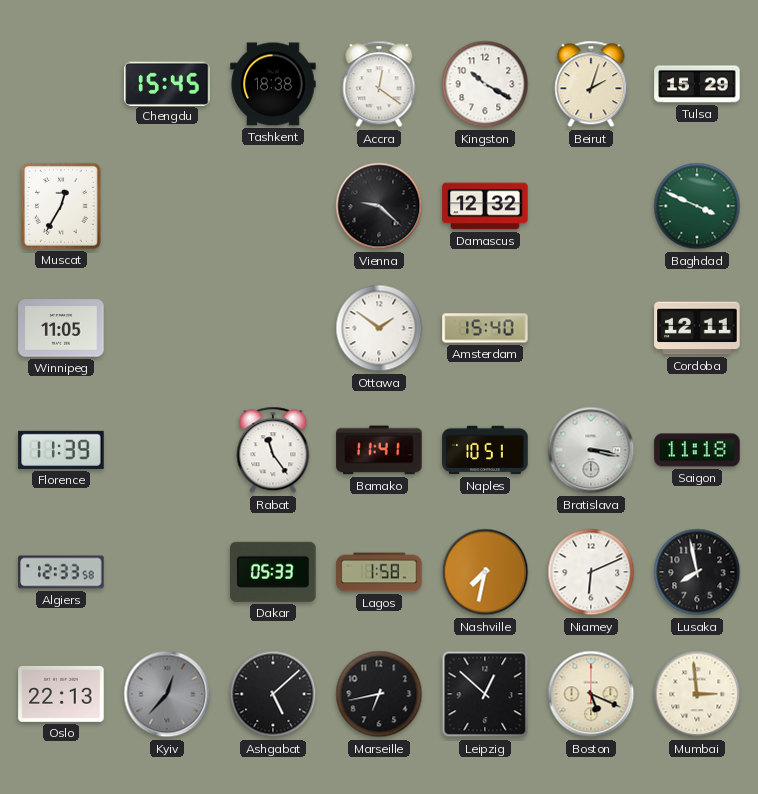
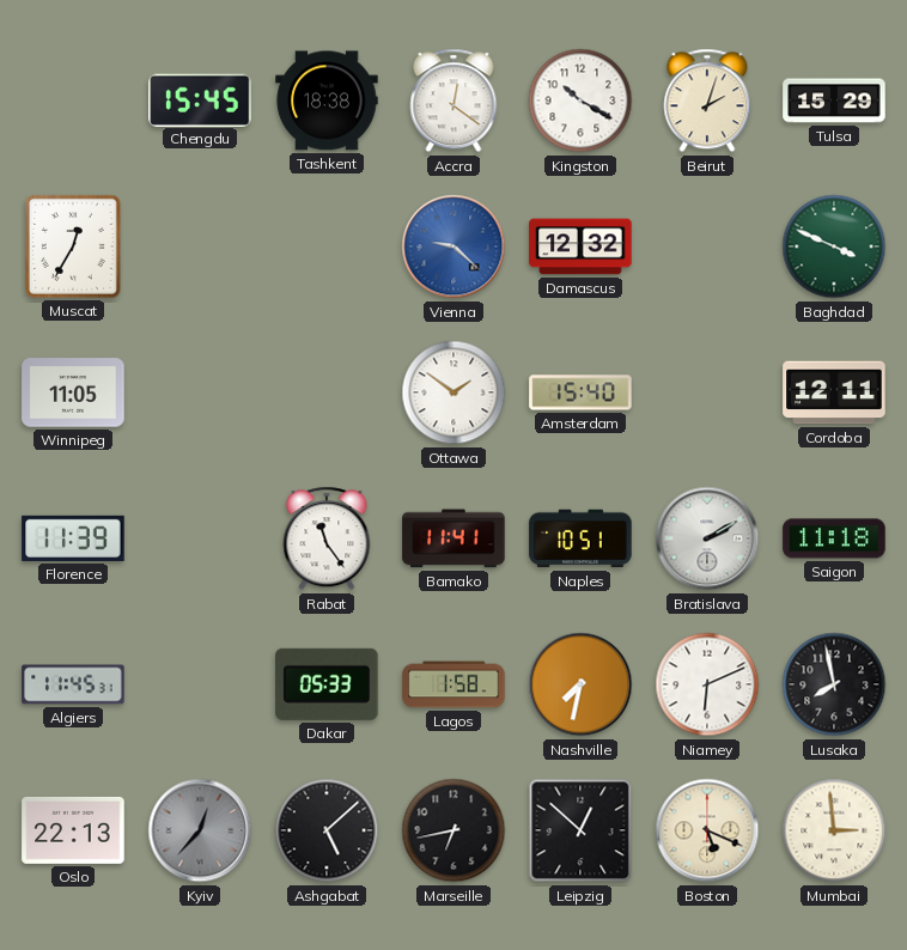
Vienna dial: black -> blue (453, 246)
Bratislava: 3:17 -> 2:10 (707, 538)
Algiers: 12:33 -> 11:45 (73, 684)
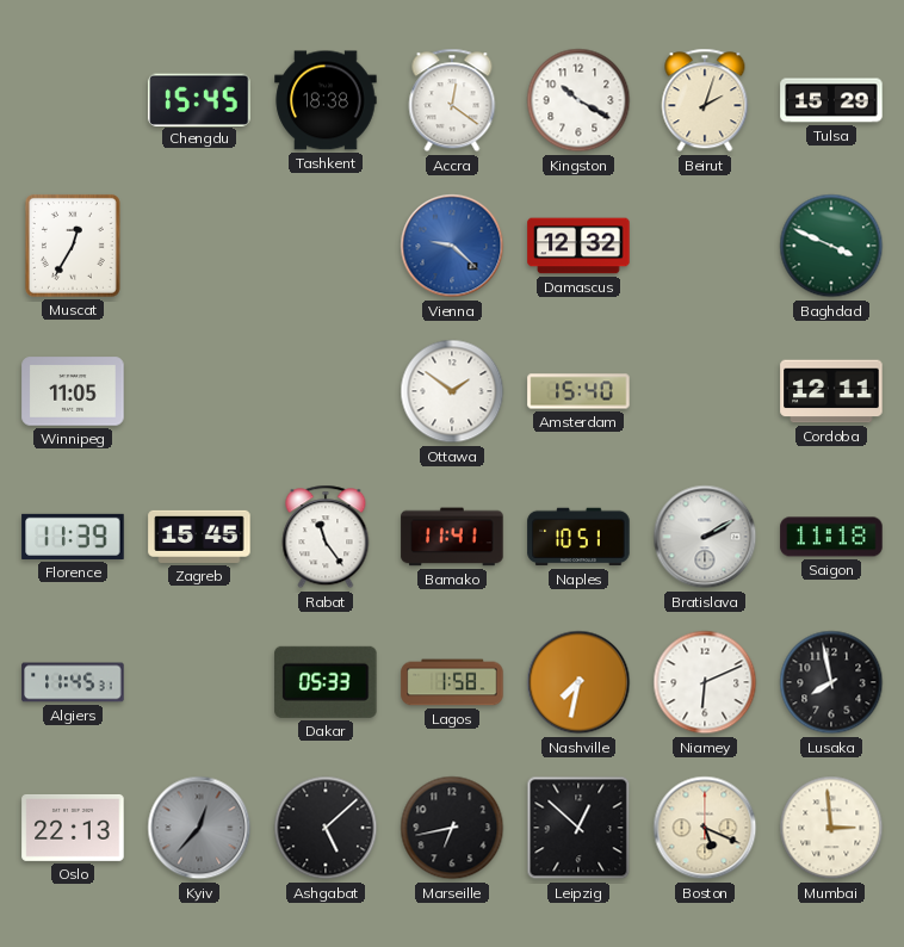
Zagreb: none -> 15:45 (199, 537)
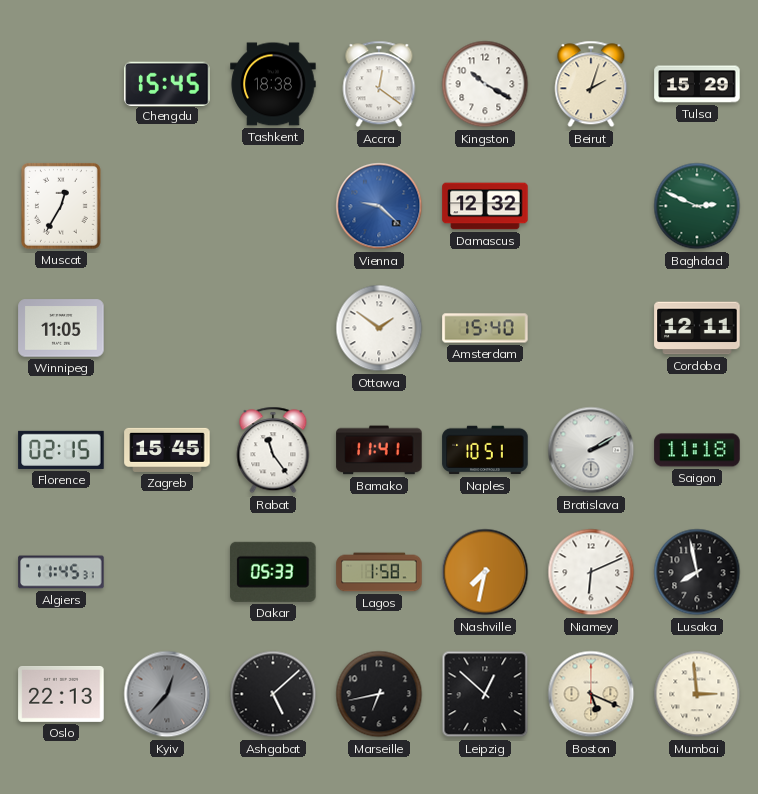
Baghdad: 3:49 -> 2:49 (697, 206)
Florence: 11:39 -> 02:15 (61, 450)
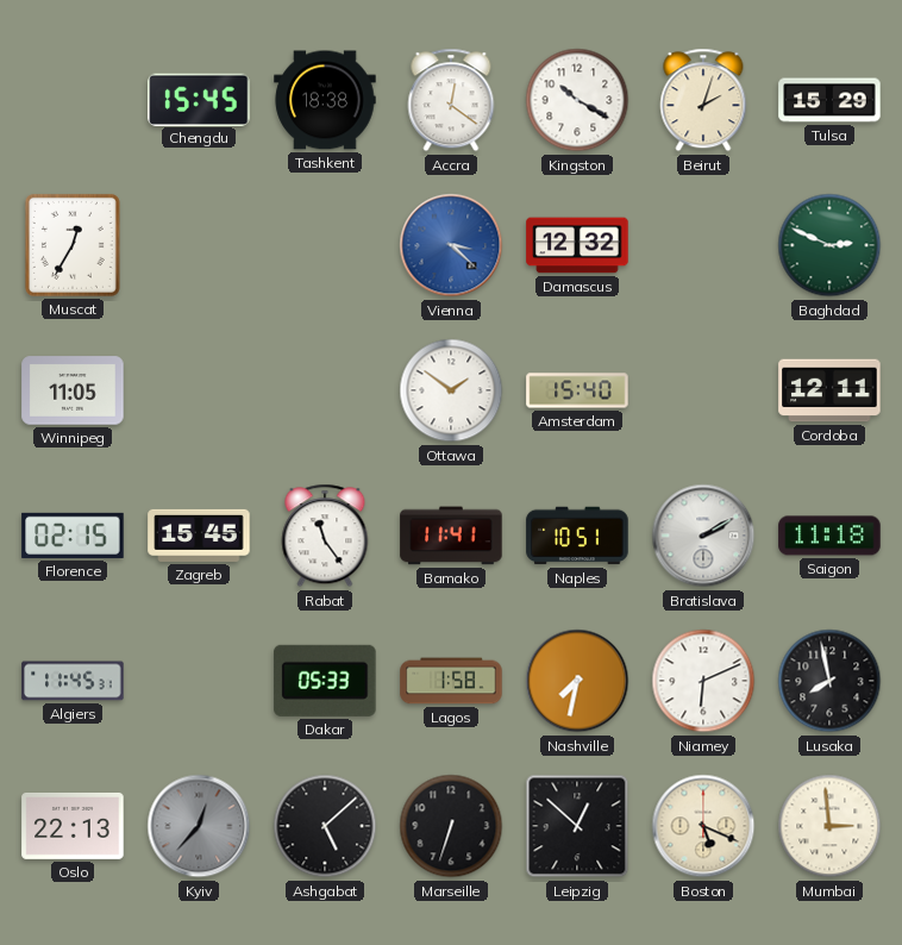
Vienna: 9:22 -> 3:22 (451, 245)
Marseille: 6:43 -> 6:33 (451, 826)
